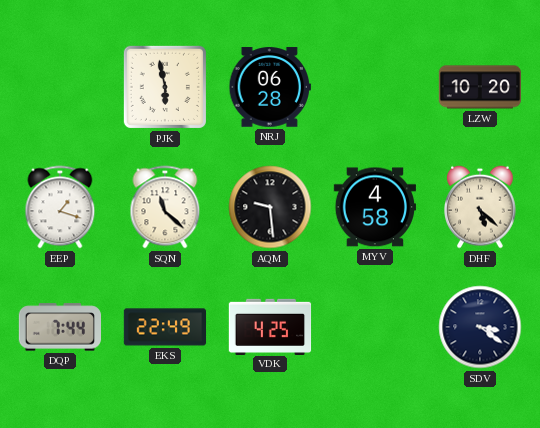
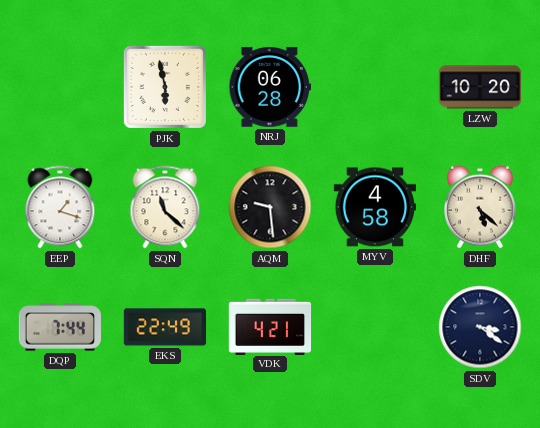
VDK: 4:25 -> 4:21 (270, 326)
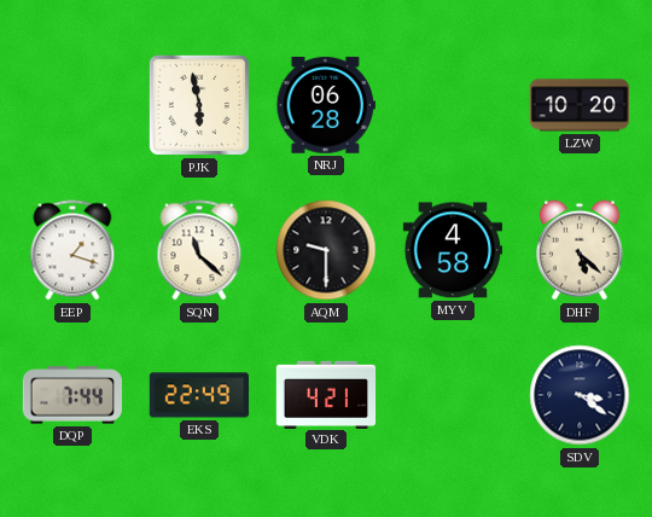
AQM: 9:29 -> 9:30 (326, 250)
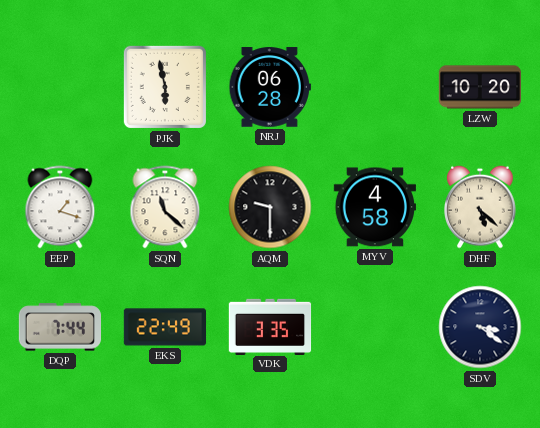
VDK: 4:21 -> 3:35 (270, 326)
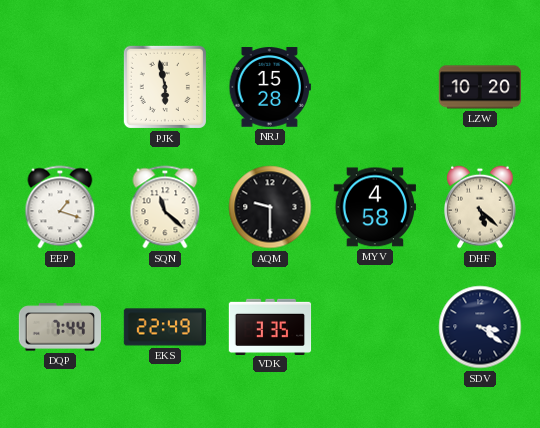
NRJ: 06:28 -> 15:28 (269, 87)
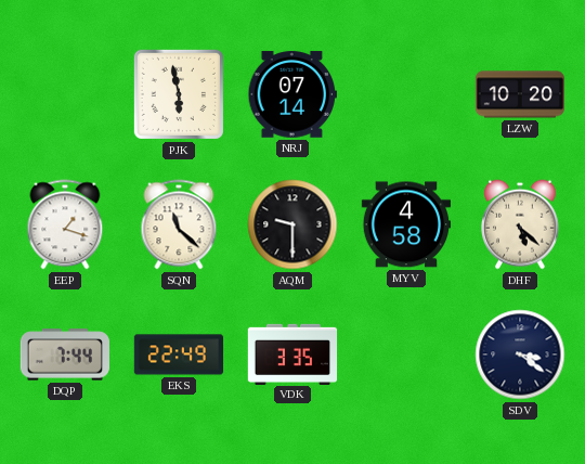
NRJ: 15:28 -> 07:14 (291, 94)
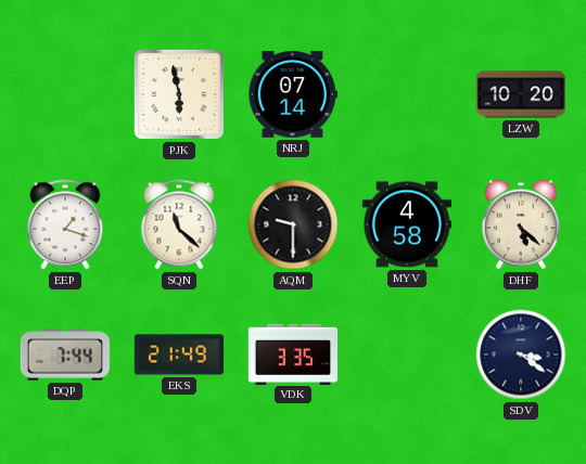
EKS: 22:49 -> 21:49 (179, 355)
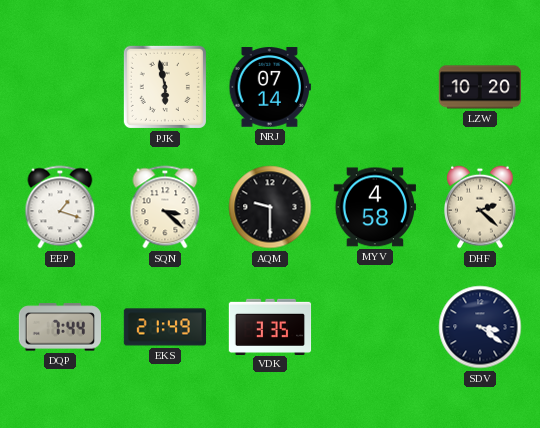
SQN: 11:22 -> 3:22 (165, 207)
DHF: 5:22 -> 2:22 (480, 207)
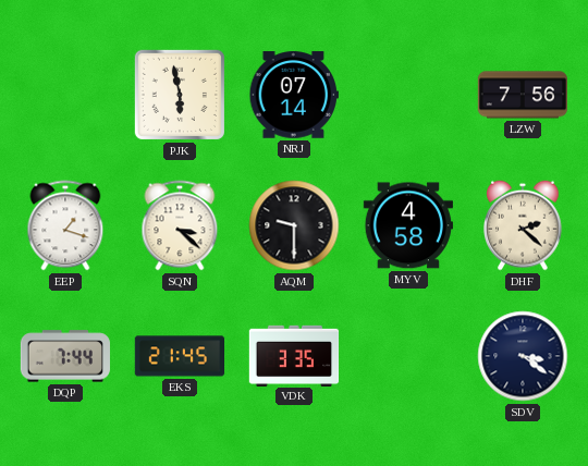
LZW: 10:20 -> 7:56 (522, 95)
EKS: 21:49 -> 21:45 (180, 356)
